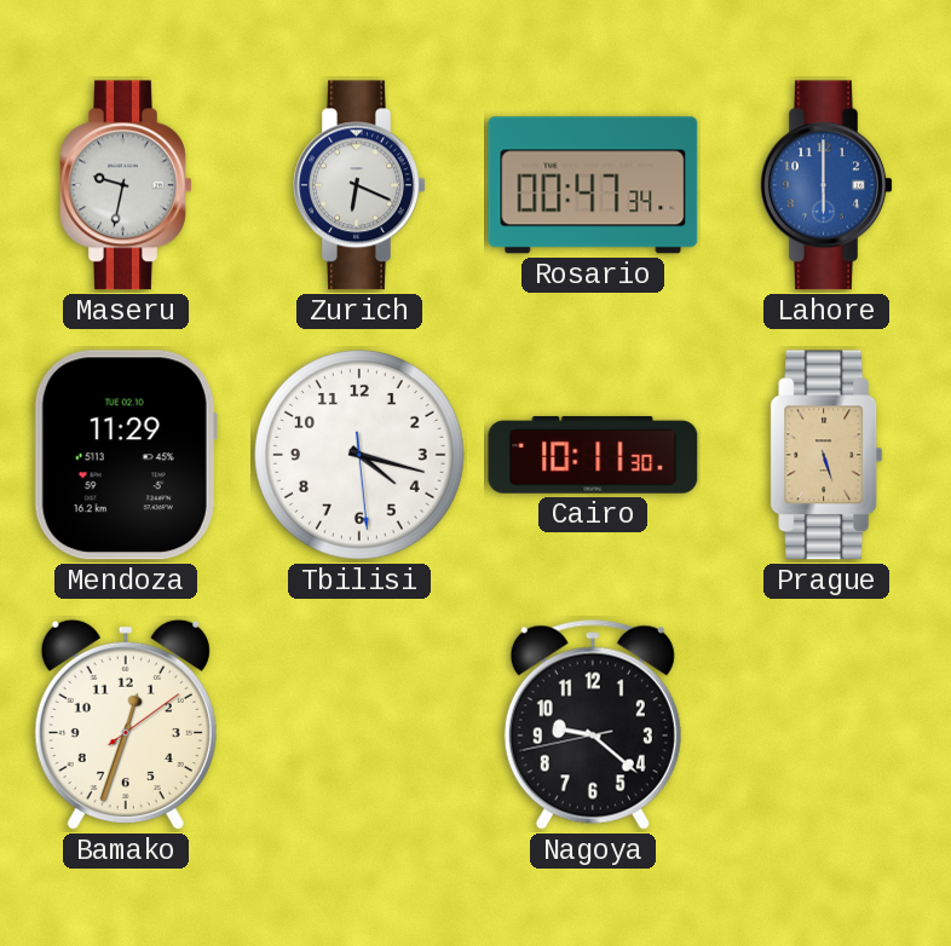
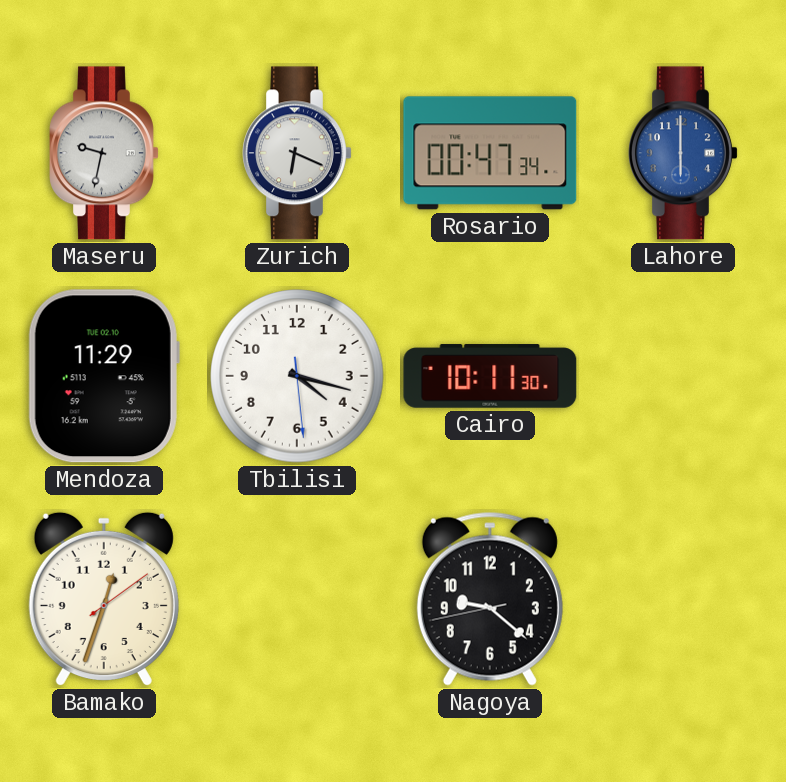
Prague: 5:27 -> none (826, 455)
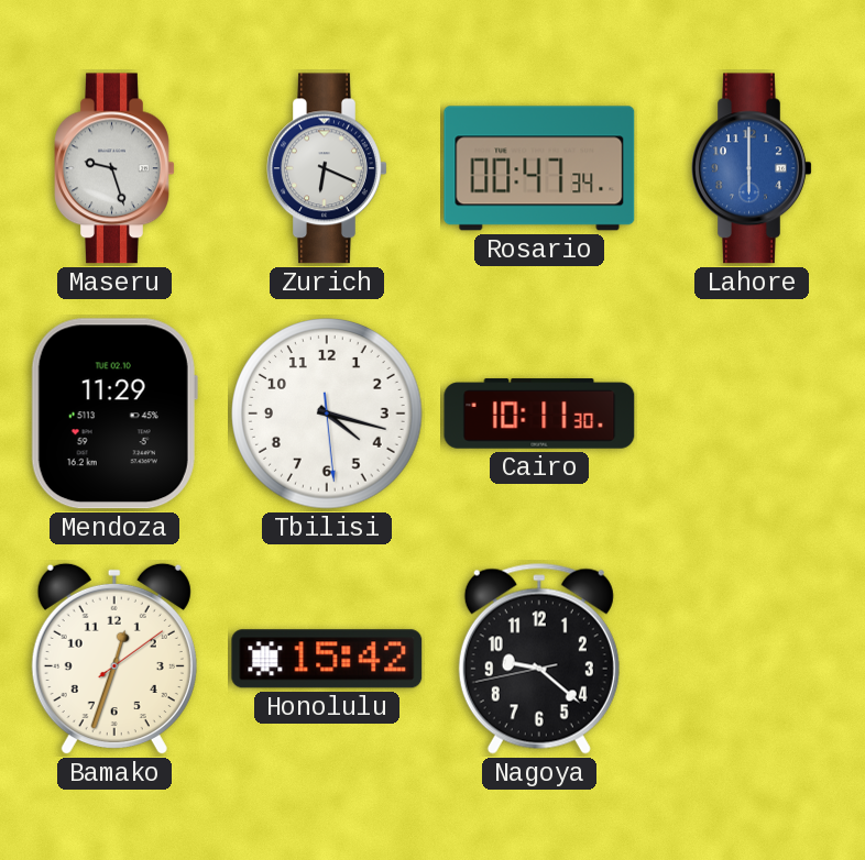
Maseru: 9:32 -> 9:27 (114, 168)
Honolulu: none -> 15:42 (327, 659)
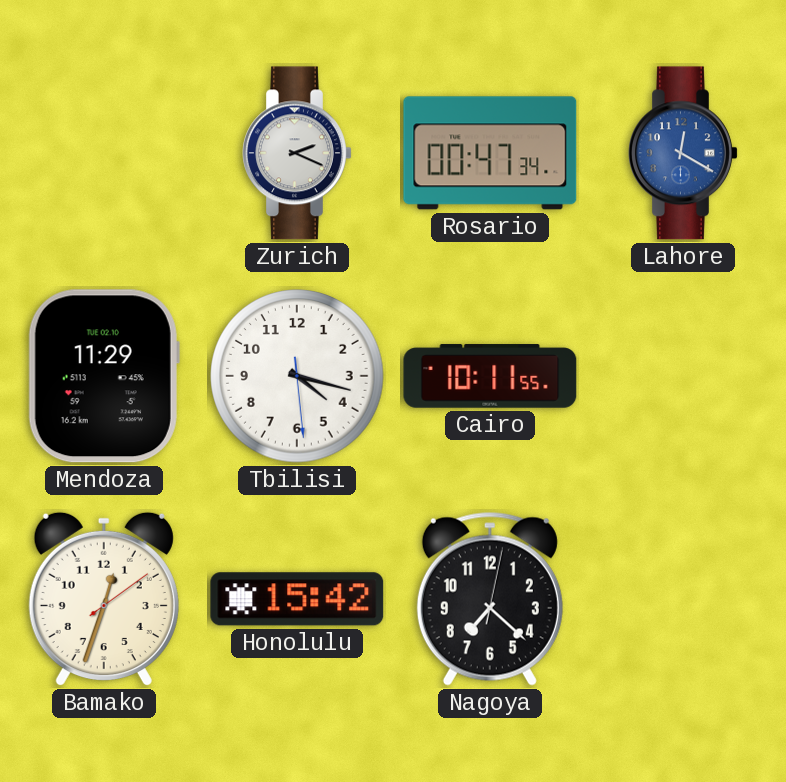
Maseru: 9:27 -> none (114, 168)
Zurich: 6:19 -> 2:19 (297, 153)
Lahore: 6:00 -> 12:20 (683, 153)
Cairo: 10:11:30 -> 10:11:55 (490, 376)
Nagoya: 9:21 -> 7:22 (490, 599)
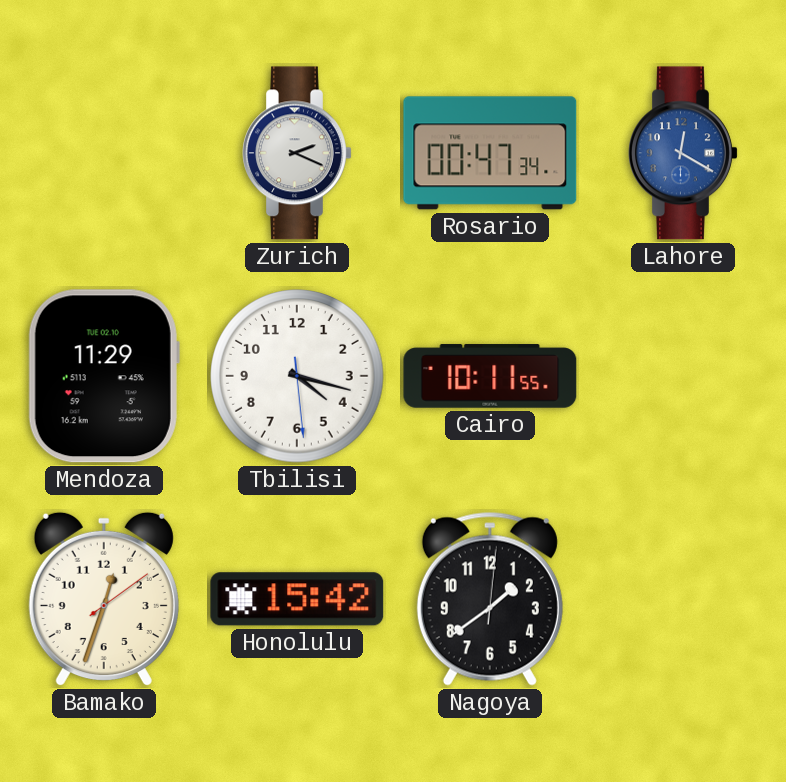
Nagoya: 7:22 -> 1:39 (490, 599)
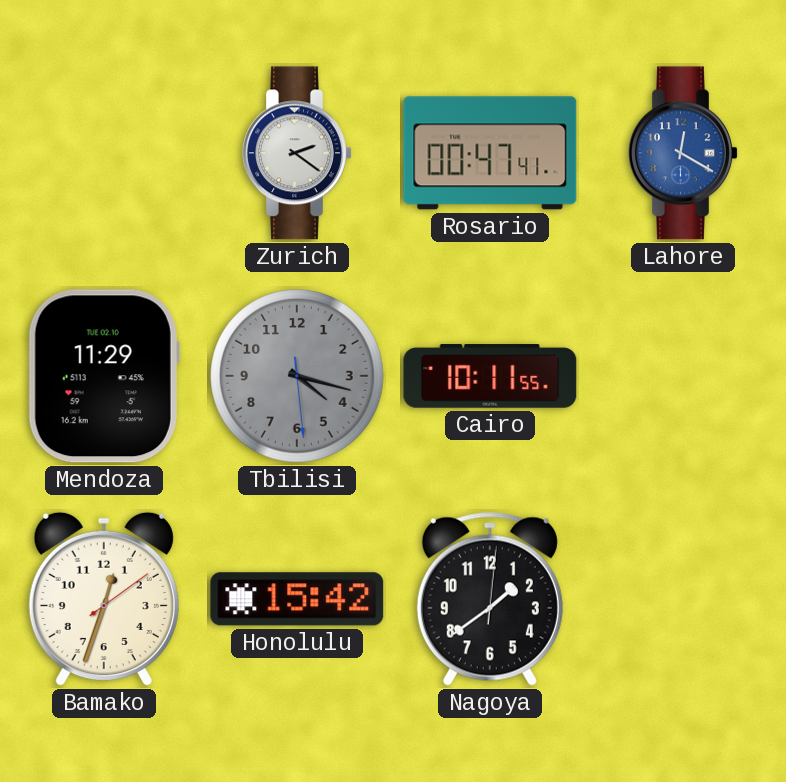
Zurich: 2:19 -> 2:21 (297, 153)
Rosario: 00:47:34 -> 00:47:41 (490, 153)
Tbilisi dial: white -> grey (297, 376)
